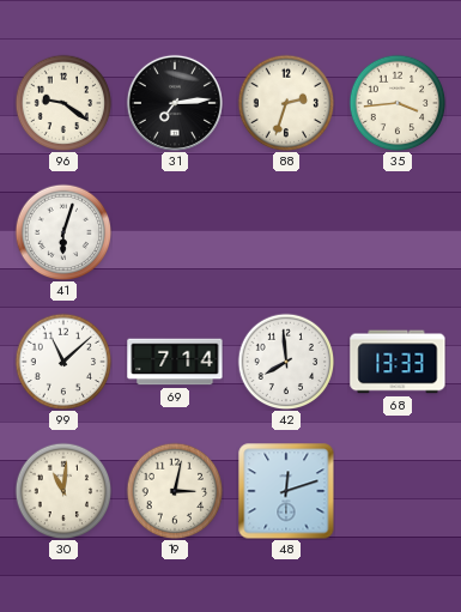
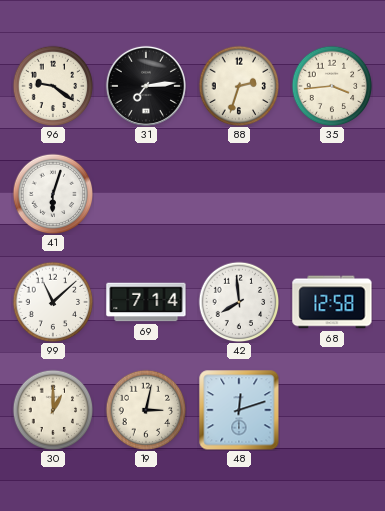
68: 13:33 -> 12:58 (332, 302)
30: 11:01 -> 1:00 (53, 410)
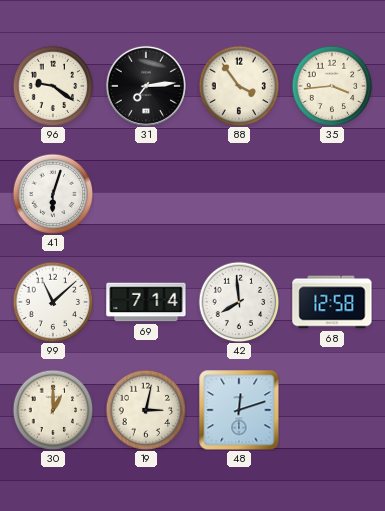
88: 2:33 -> 3:54 (239, 86)
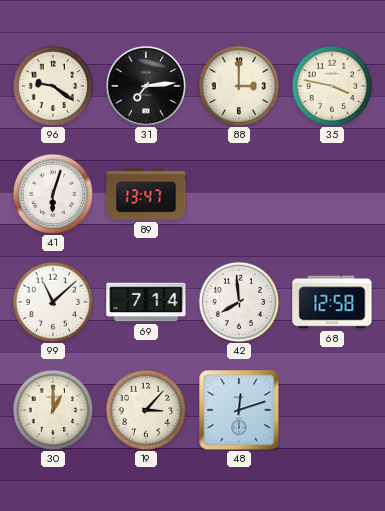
88: 3:54 -> 3:00 (239, 86)
35: 3:44 -> 3:47 (332, 86)
89: none -> 13:47 (146, 194)
19: 3:02 -> 3:07 (146, 410)
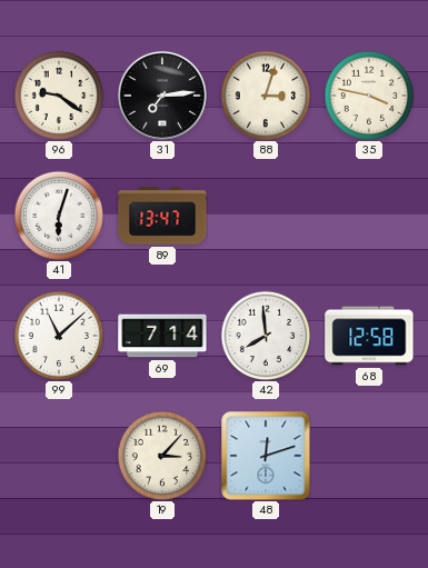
88: 3:00 -> 3:03 (266, 96)
30: 1:00 -> none (53, 410)
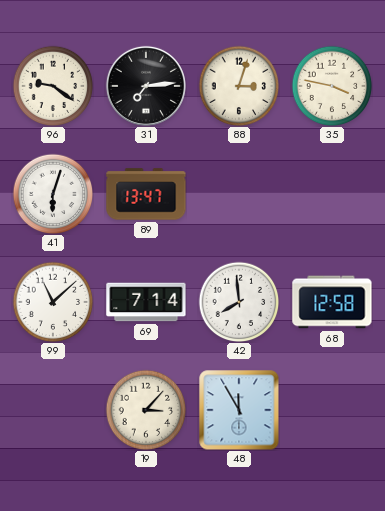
48: 12:12 -> 11:55 (239, 410)
